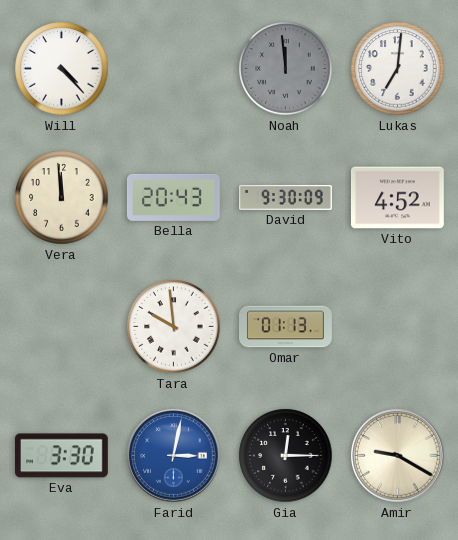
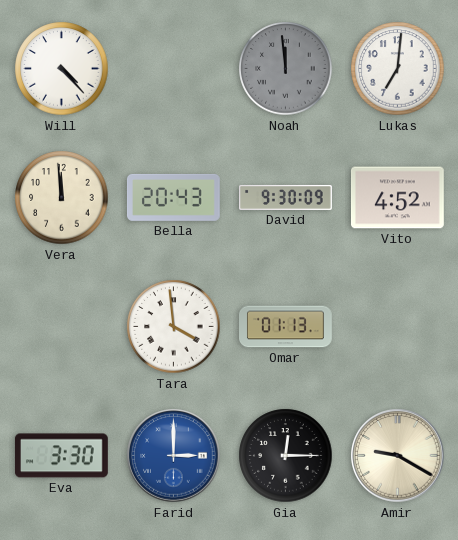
Tara: 9:59 -> 3:59 (174, 327)
Farid: 3:02 -> 3:00 (174, 456)
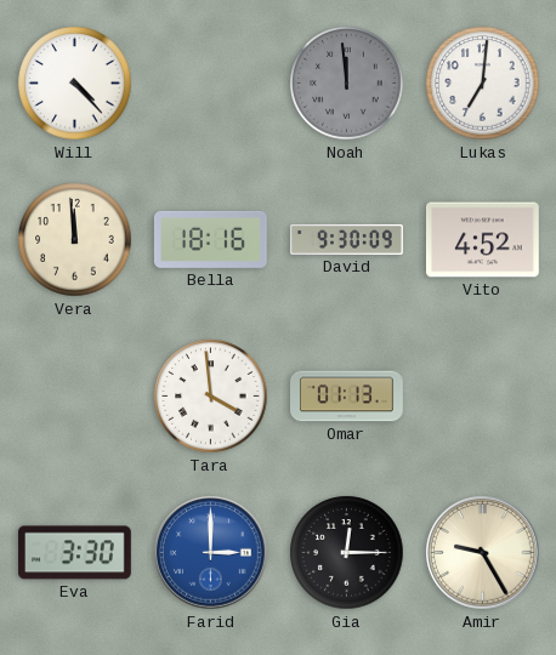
Bella: 20:43 -> 18:16 (210, 239)
Amir: 9:20 -> 9:25 (483, 553)
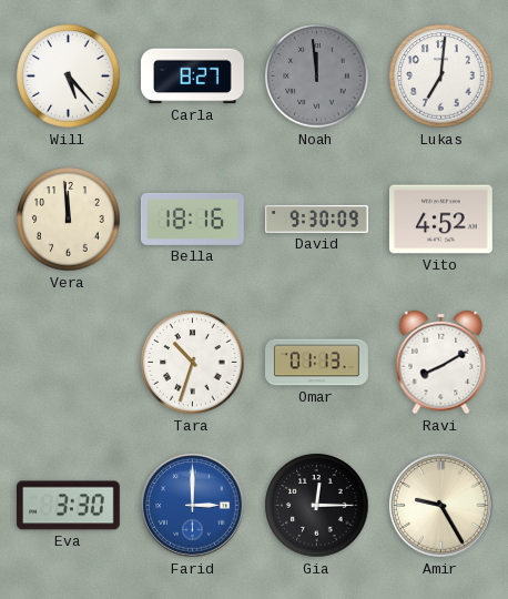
Will: 4:23 -> 5:23 (69, 77)
Carla: none -> 8:27 (192, 77)
Tara: 3:59 -> 10:33 (193, 363)
Ravi: none -> 8:10 (441, 363)
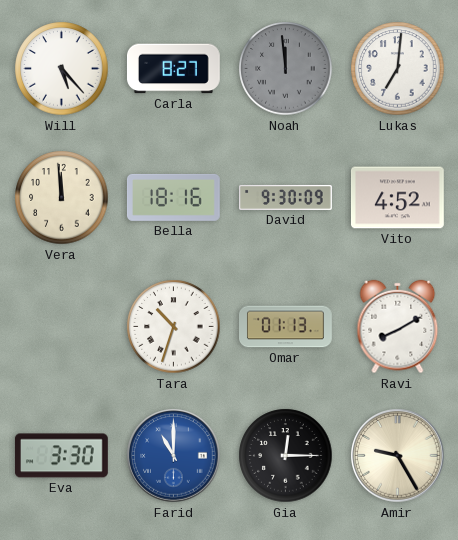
Farid: 3:00 -> 11:00 (174, 456)
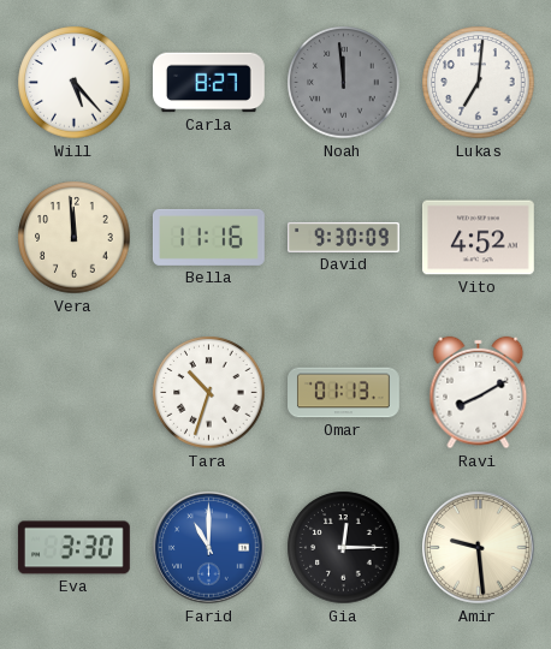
Bella: 18:16 -> 11:16 (208, 237)
Amir: 9:25 -> 9:29 (479, 548)
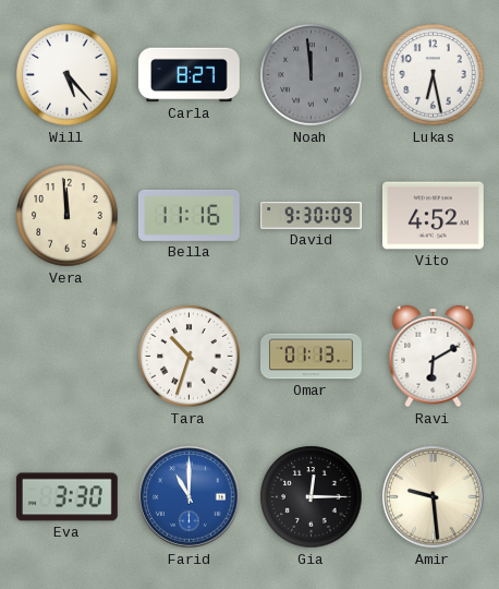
Lukas: 7:01 -> 6:28 (434, 75)
Ravi: 8:10 -> 6:10 (434, 357)
